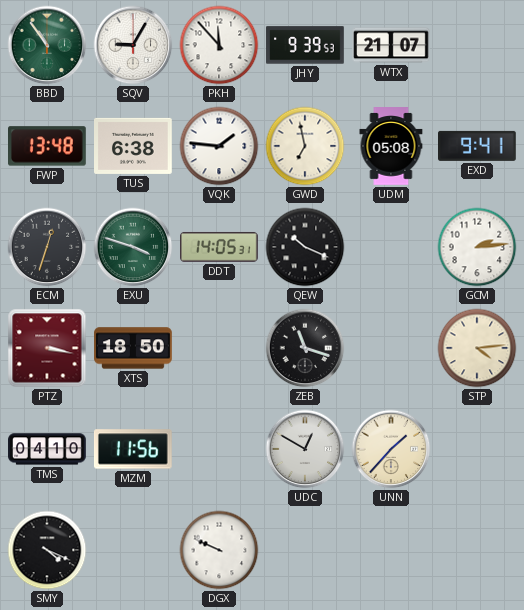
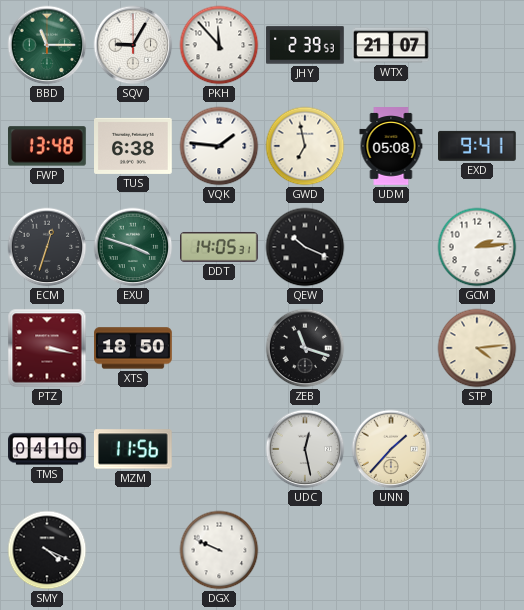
BBD: 10:54 -> 11:15 (47, 45)
JHY: 9:39 -> 2:39 (305, 45)
UDC: 12:50 -> 12:28 (305, 449)
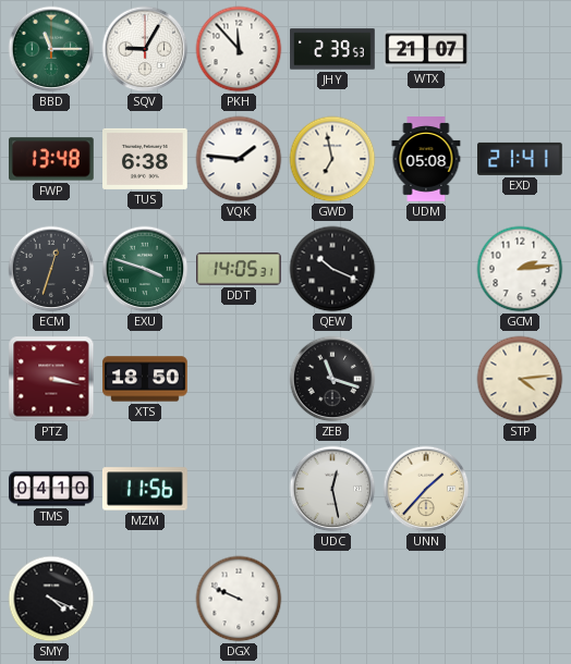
EXD: 9:41 -> 21:41 (521, 159)
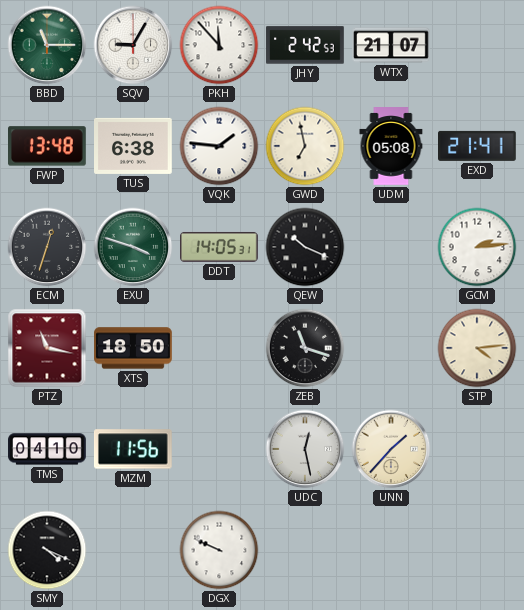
JHY: 2:39 -> 2:42 (305, 45)
PTZ: 3:17 -> 11:17 (47, 348)
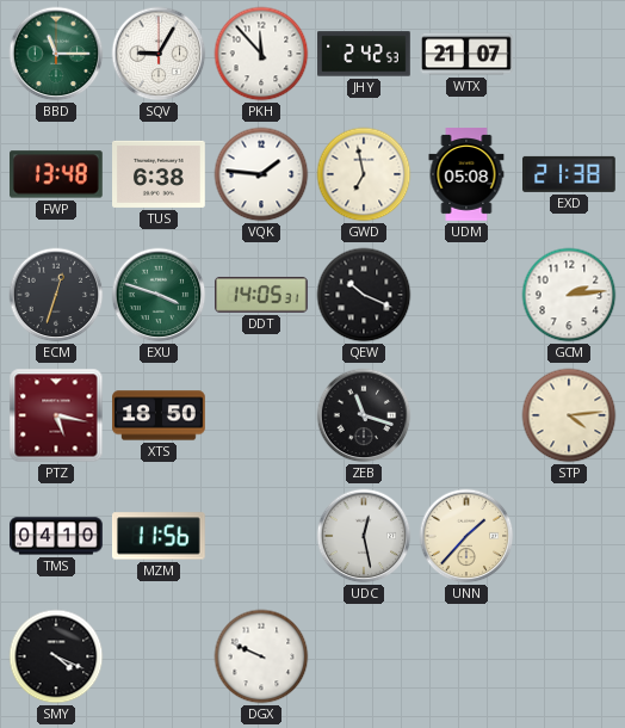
EXD: 21:41 -> 21:38 (570, 174)
PTZ: 11:17 -> 5:17 (56, 415)
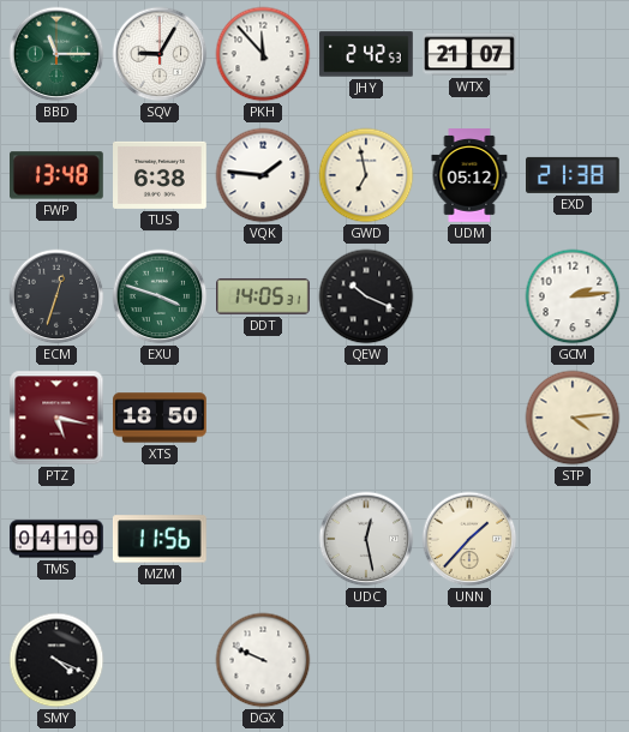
UDM: 05:08 -> 05:12 (469, 175)
ZEB: 11:18 -> none (364, 415)
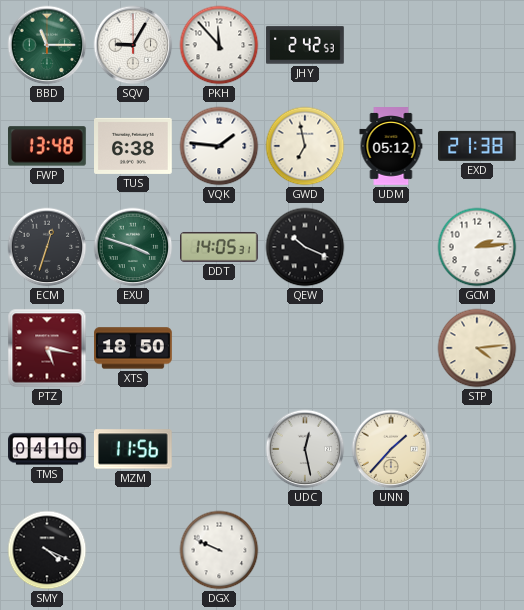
WTX: 21:07 -> none (469, 54)
